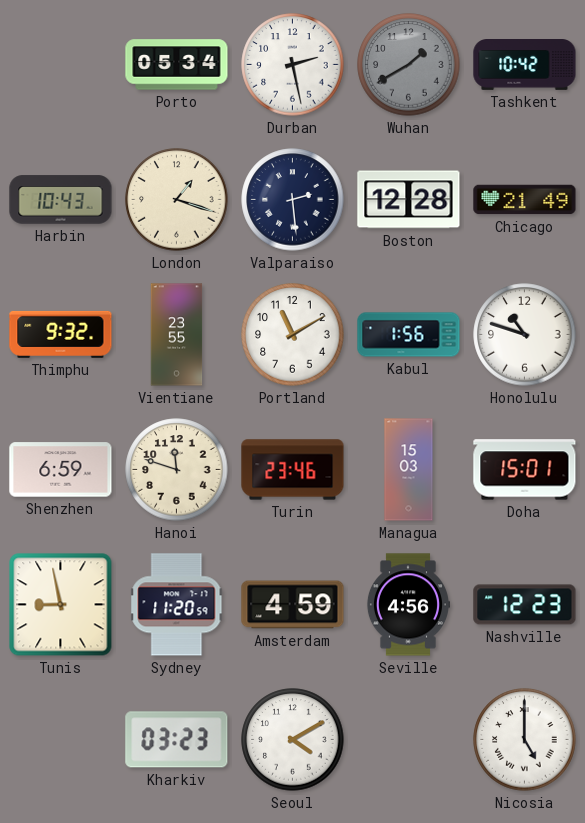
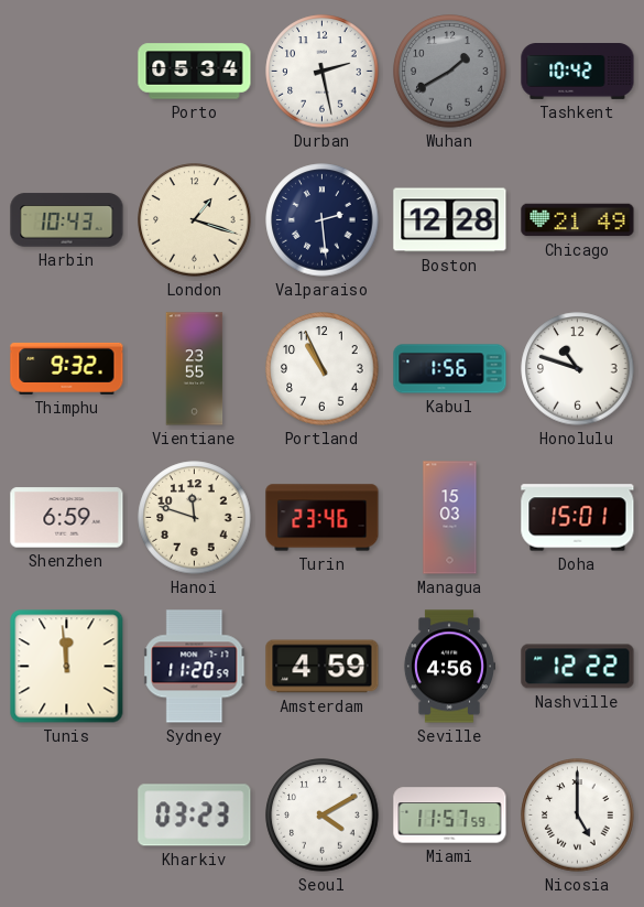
Portland: 11:10 -> 10:56 (323, 369)
Tunis: 8:58 -> 11:59 (67, 667)
Nashville: 12:23 -> 12:22 (578, 667)
Miami: none -> 11:57 (450, 816)
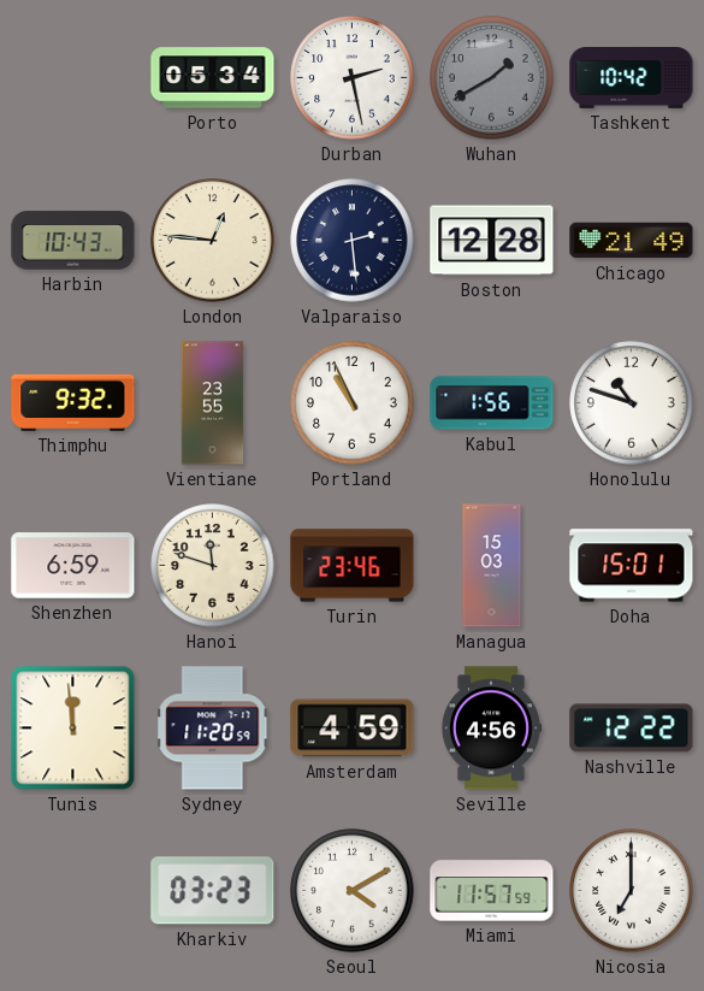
London: 1:18 -> 12:46 (213, 241)
Nicosia: 5:00 -> 7:00 (632, 891)
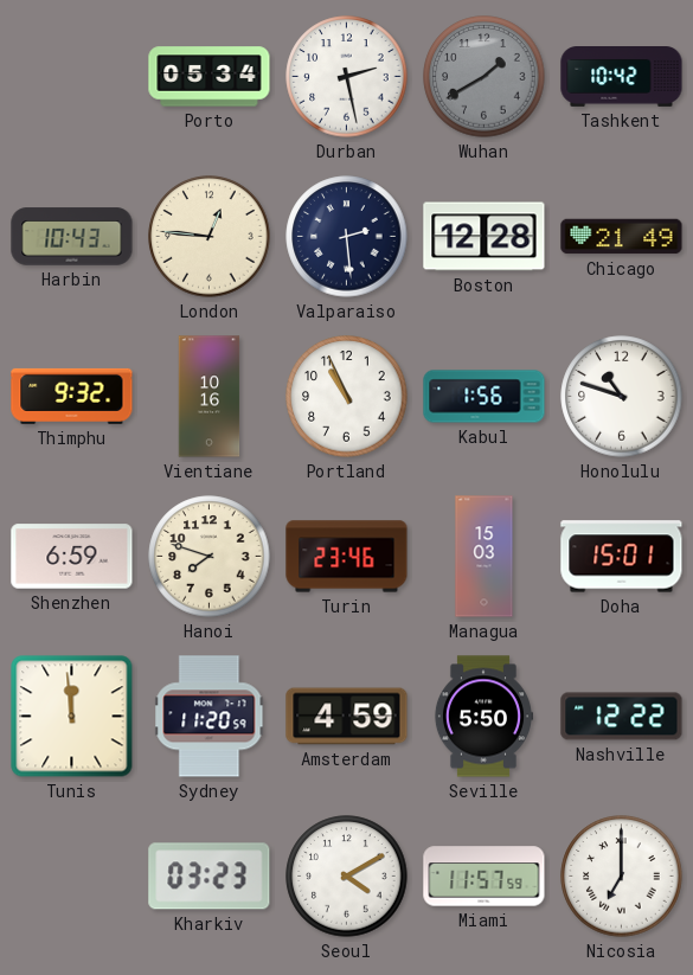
Vientiane: 23:55 -> 10:16 (210, 397)
Hanoi: 11:48 -> 7:48 (210, 557)
Seville: 4:56 -> 5:50 (482, 717)
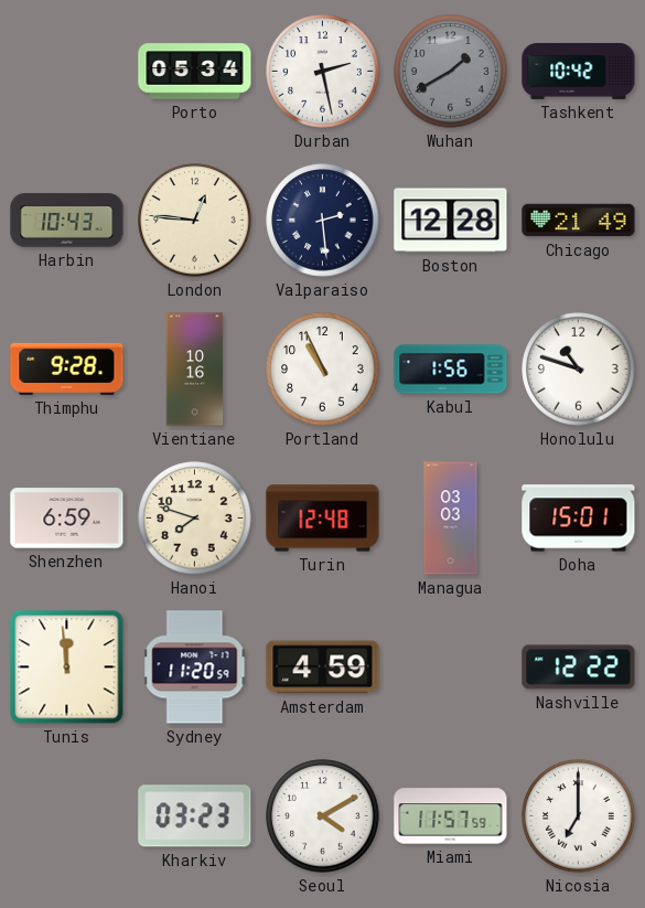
Thimphu: 9:32 -> 9:28 (67, 368)
Turin: 23:46 -> 12:48 (323, 519)
Managua: 15:03 -> 03:03 (451, 519)
Seville: 5:50 -> none (482, 717)
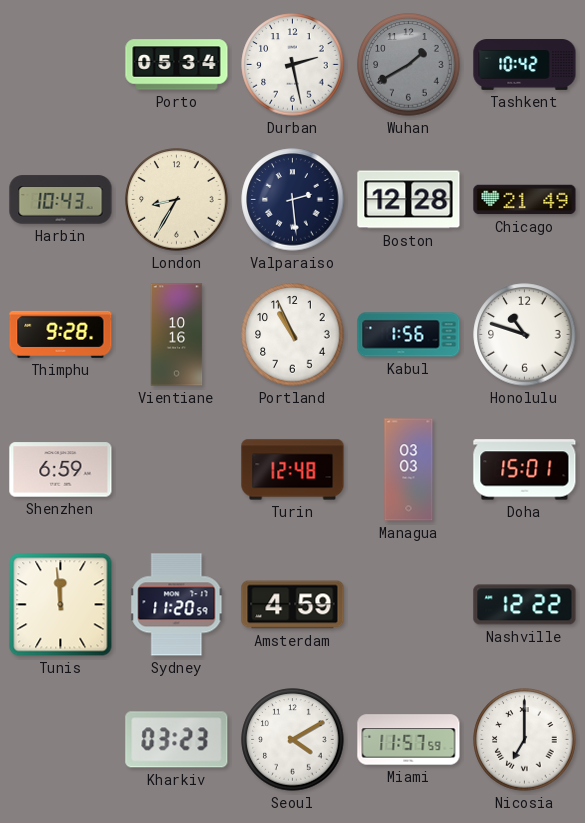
London: 12:46 -> 8:35 (177, 200)
Hanoi: 7:48 -> none (195, 519)
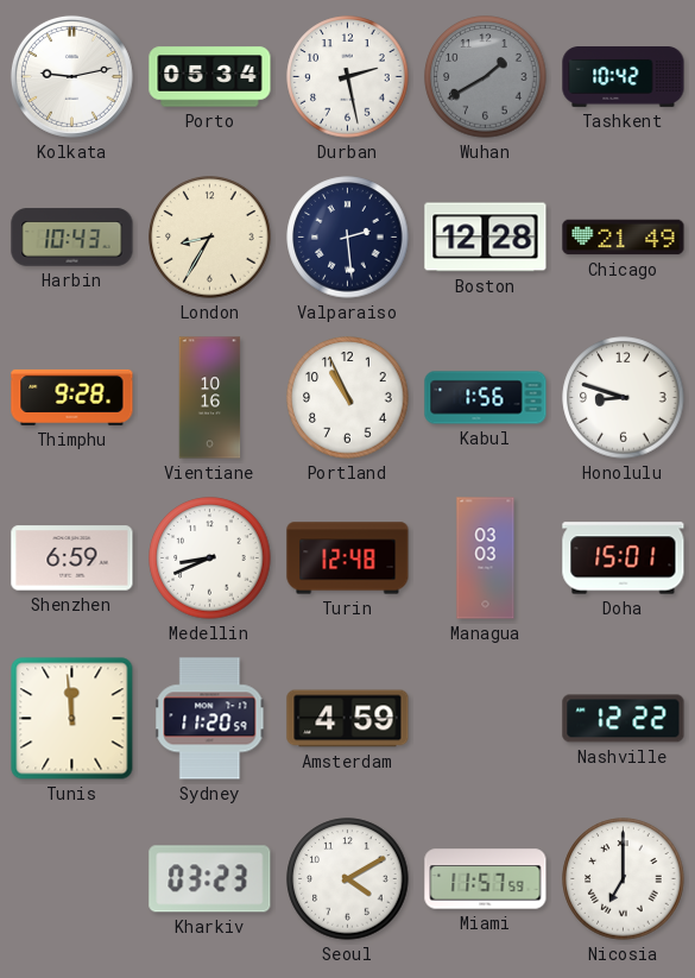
Kolkata: none -> 9:13 (71, 76)
Honolulu: 10:48 -> 8:48 (624, 398)
Medellin: none -> 8:41 (210, 559)
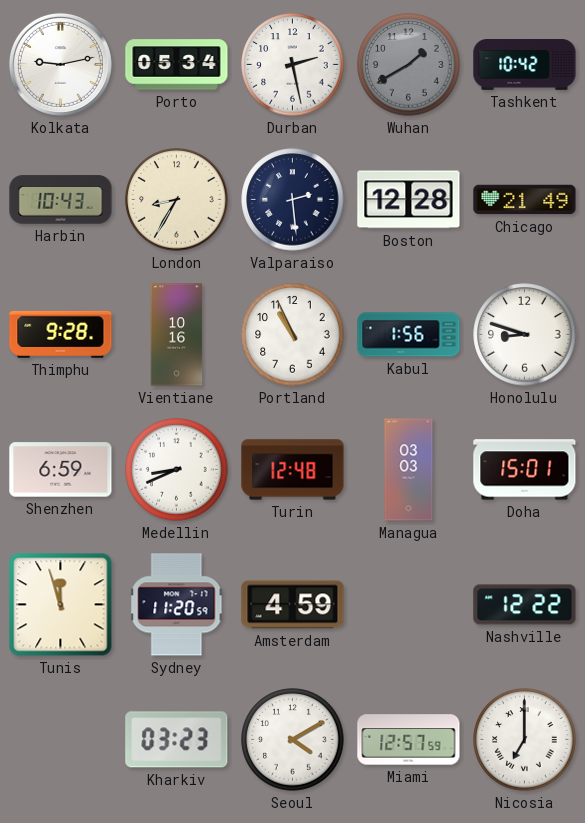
Tunis: 11:59 -> 11:57 (61, 605)
Miami: 11:57 -> 12:57 (409, 740)
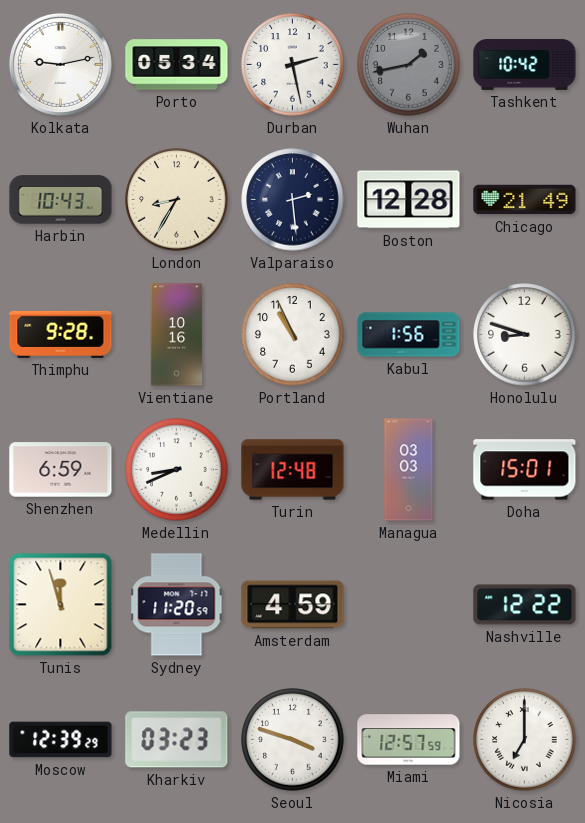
Wuhan: 1:40 -> 1:43 (409, 65)
Moscow: none -> 12:39 (61, 740)
Seoul: 4:10 -> 3:48 (293, 740)
